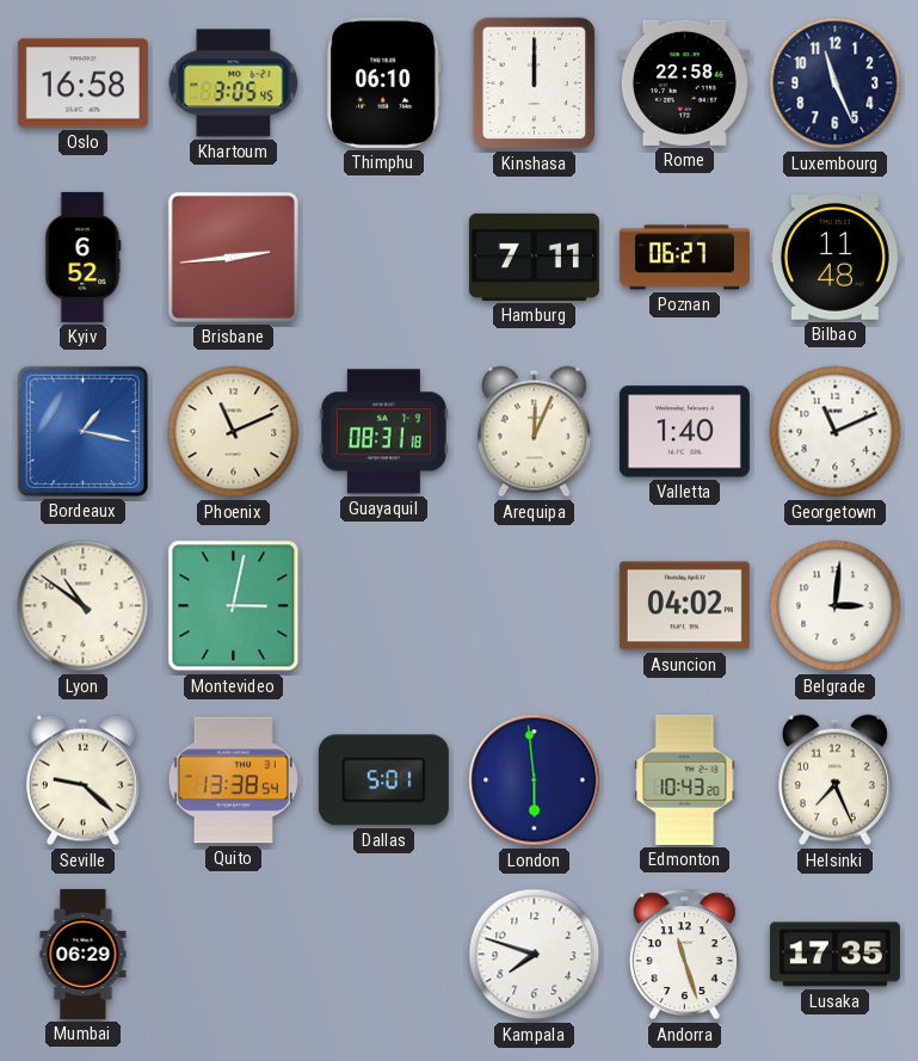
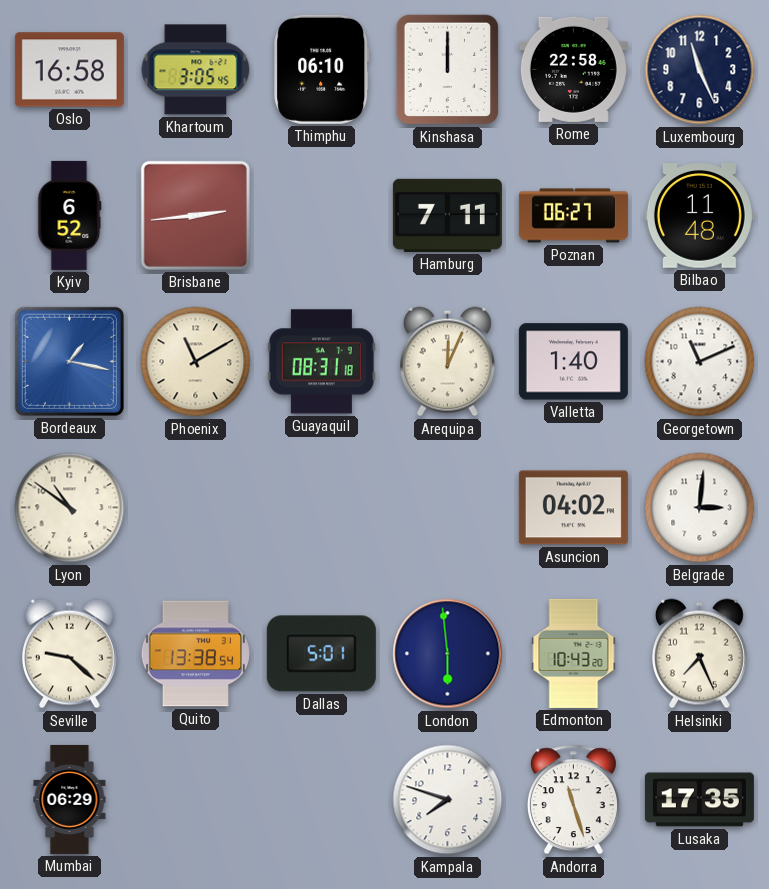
Phoenix: 11:11 -> 11:10 (196, 362)
Montevideo: 3:02 -> none (234, 606)
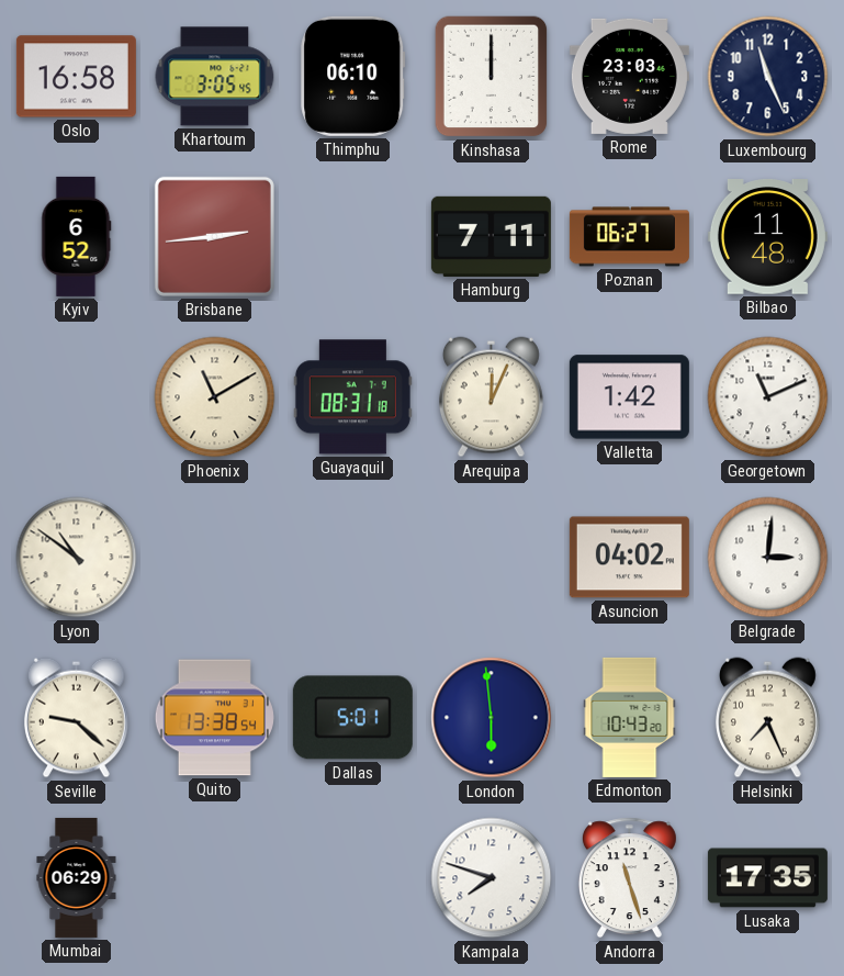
Rome: 22:58 -> 23:03 (629, 76)
Bordeaux: 1:17 -> none (69, 361)
Valletta: 1:40 -> 1:42 (629, 397)
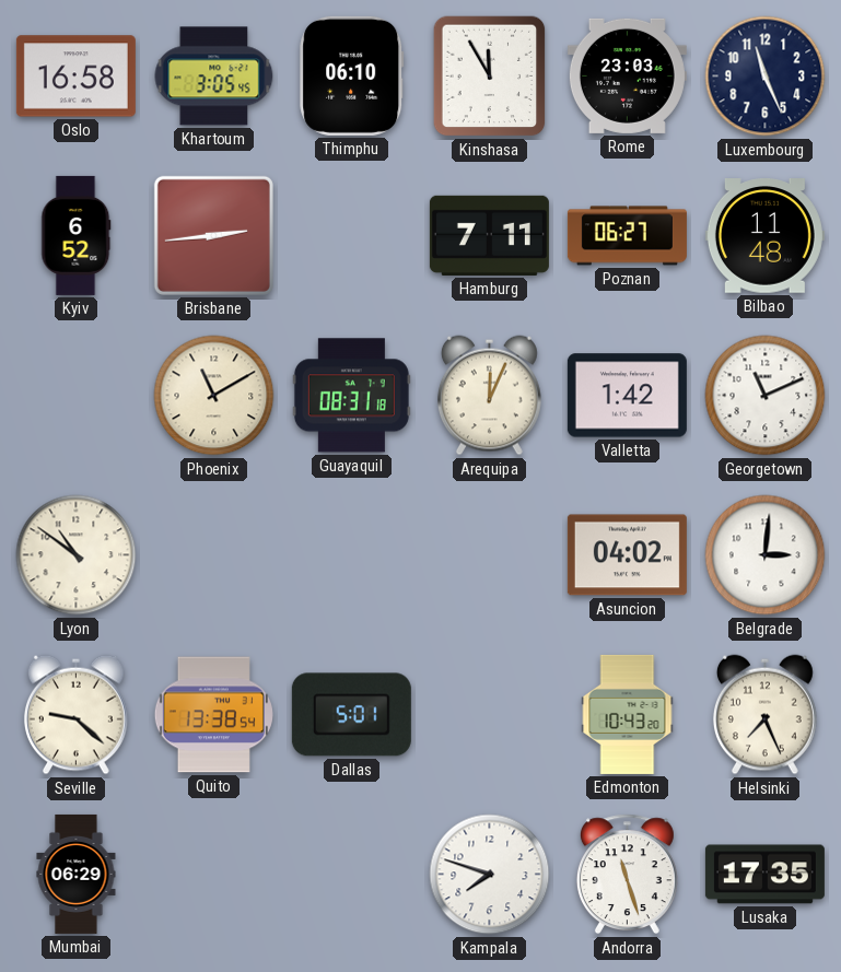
Kinshasa: 12:00 -> 11:55 (490, 77)
London: 5:59 -> none (492, 718)
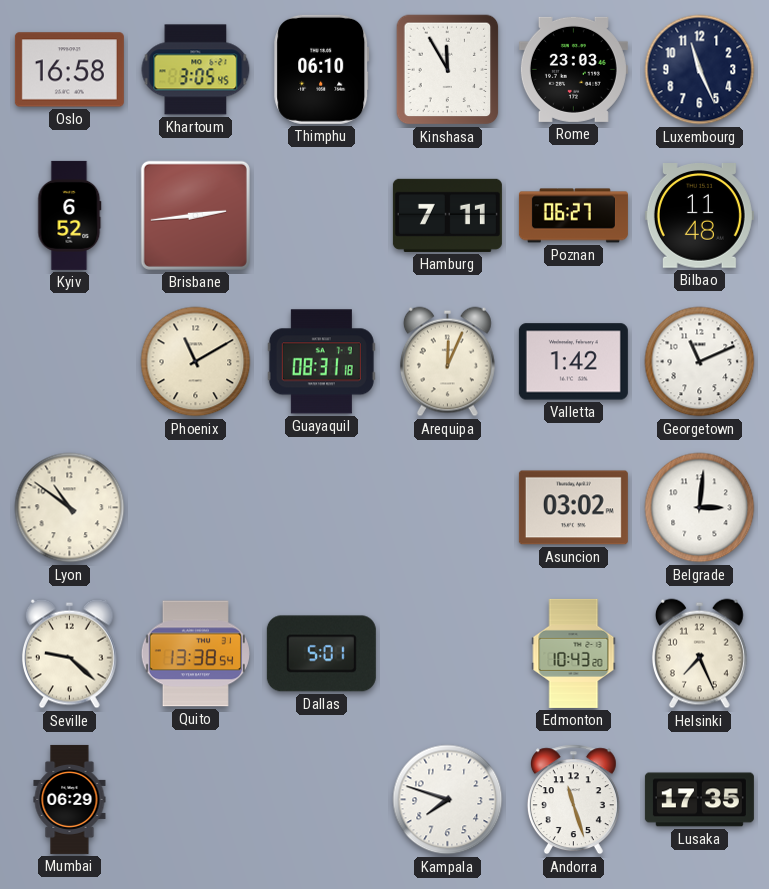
Asuncion: 04:02 -> 03:02 (573, 508)
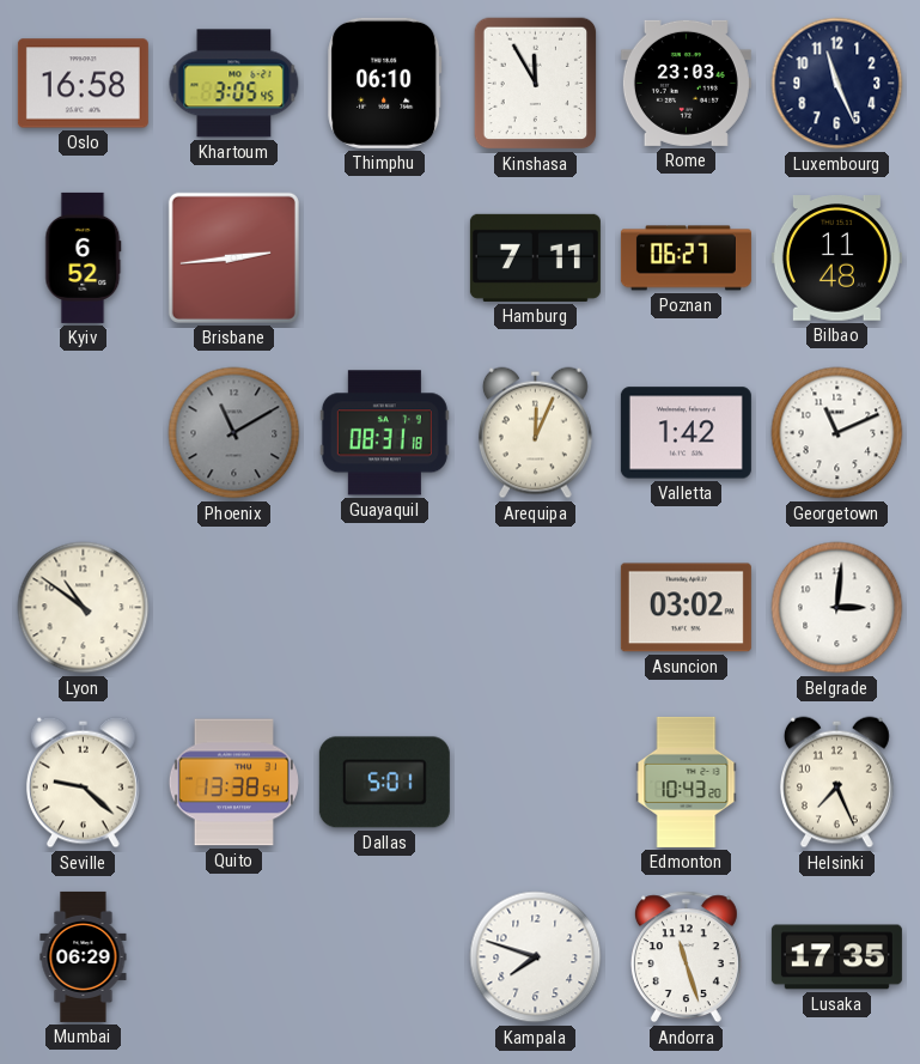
Phoenix dial: cream -> grey (234, 433)
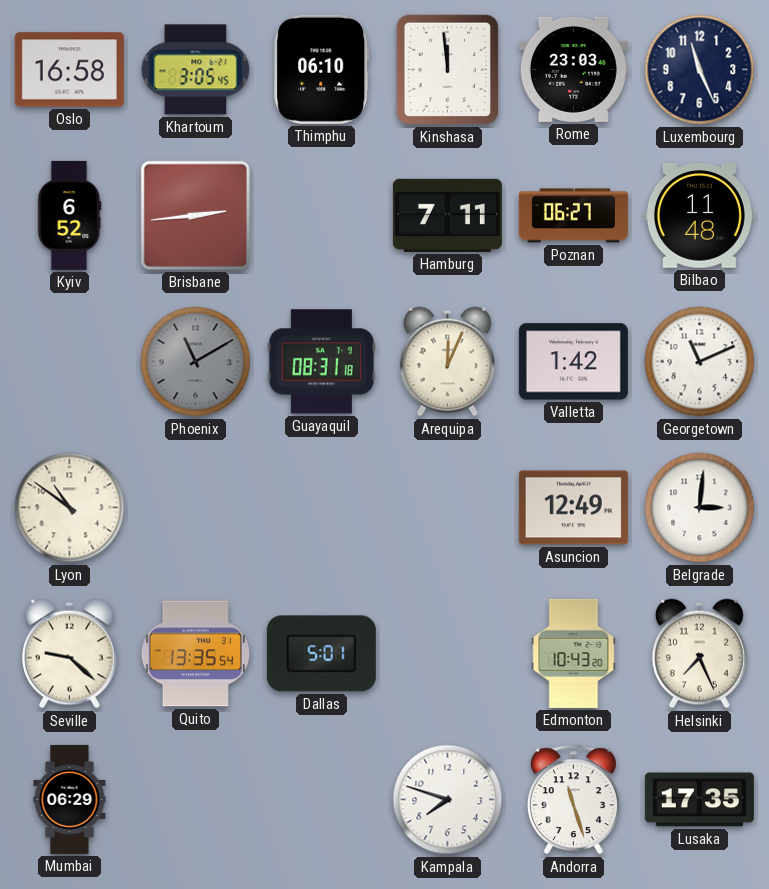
Kinshasa: 11:55 -> 11:59 (448, 70)
Asuncion: 03:02 -> 12:49 (573, 508)
Quito: 13:38 -> 13:35 (195, 654)
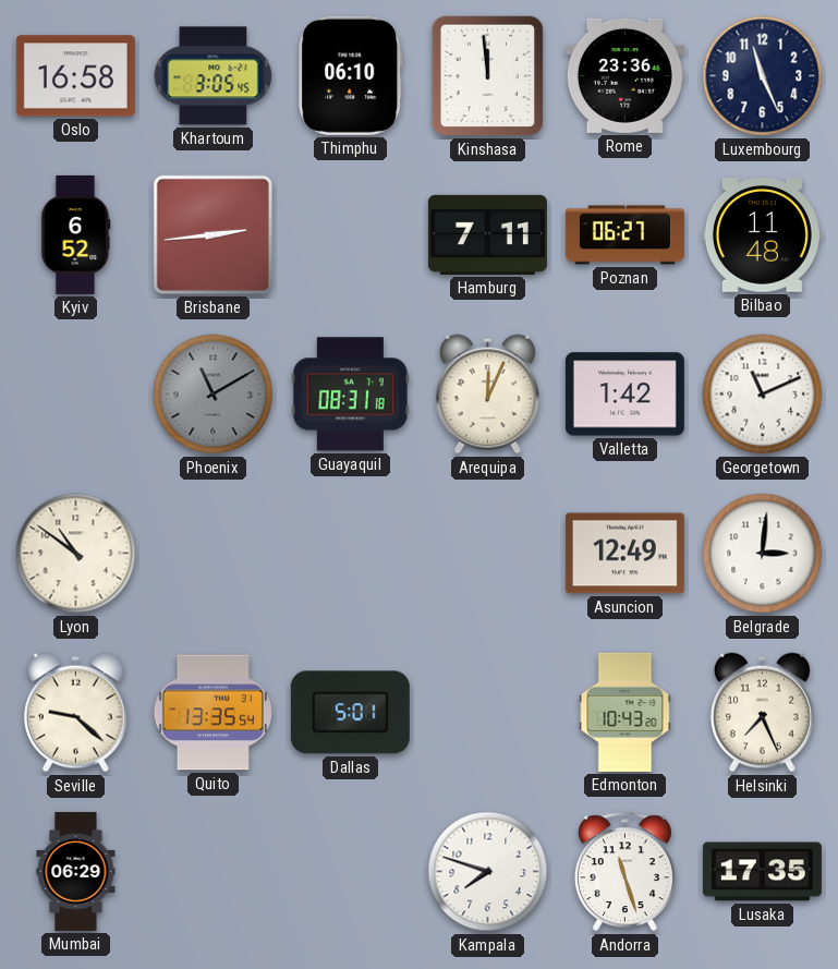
Rome: 23:03 -> 23:36 (624, 75)
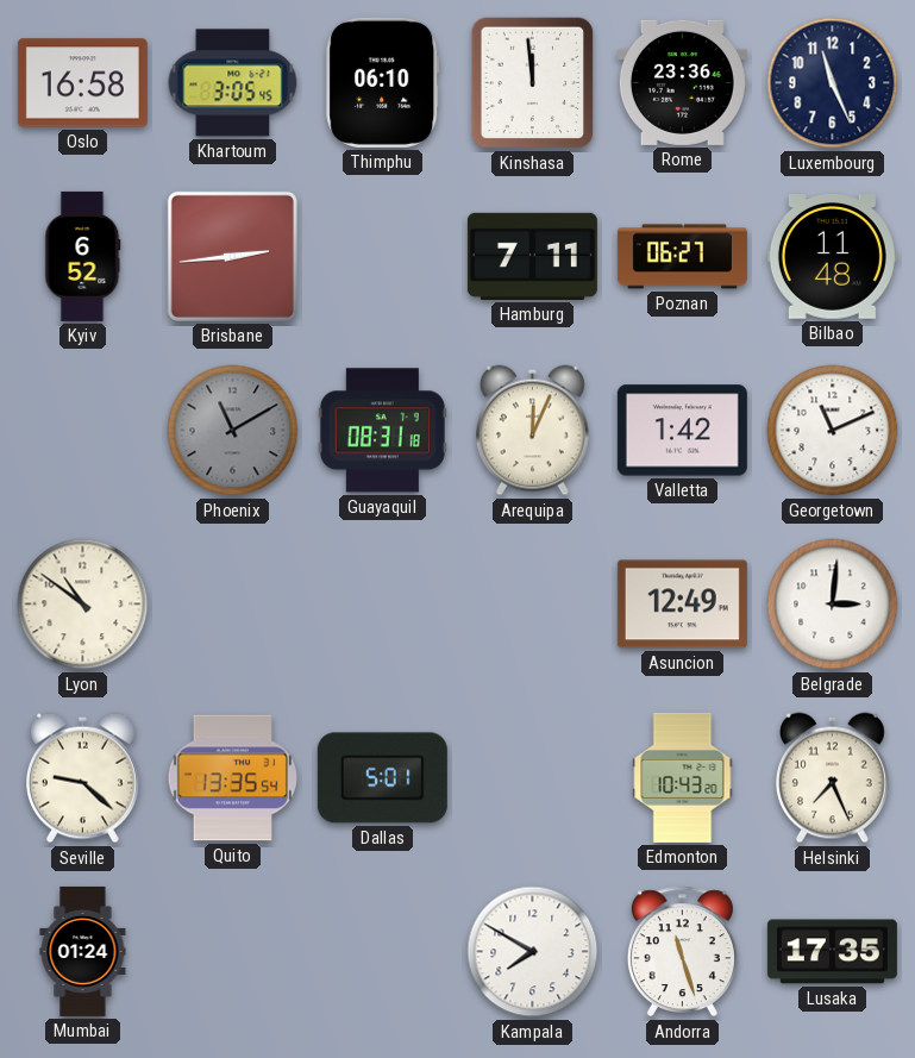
Mumbai: 06:29 -> 01:24 (83, 951)
Kampala: 7:48 -> 7:50 (533, 952)
